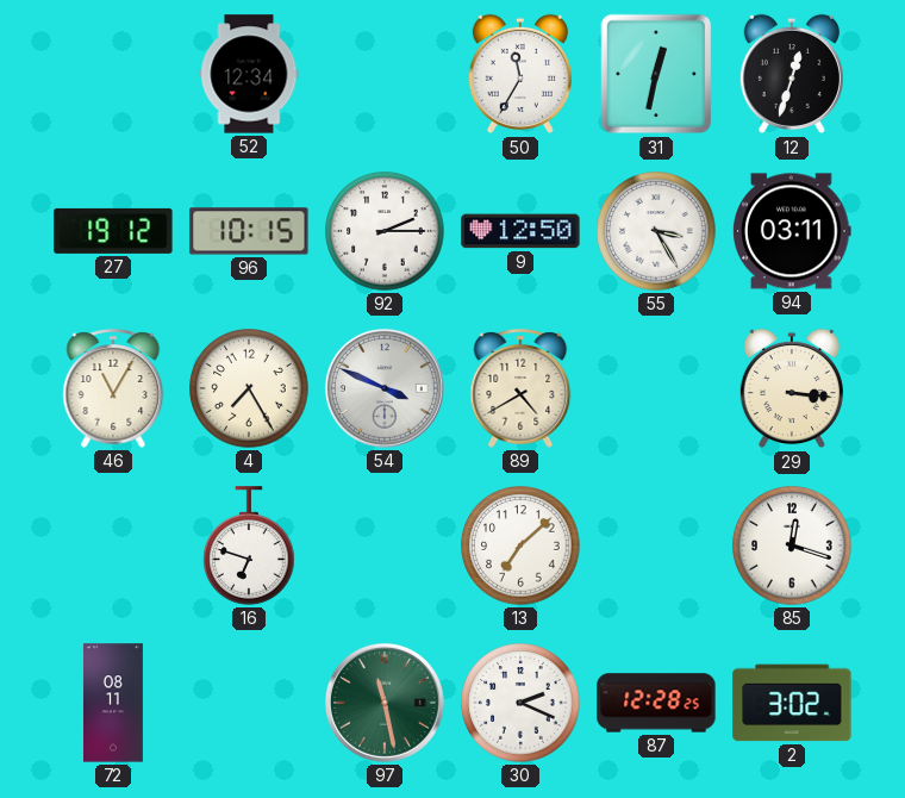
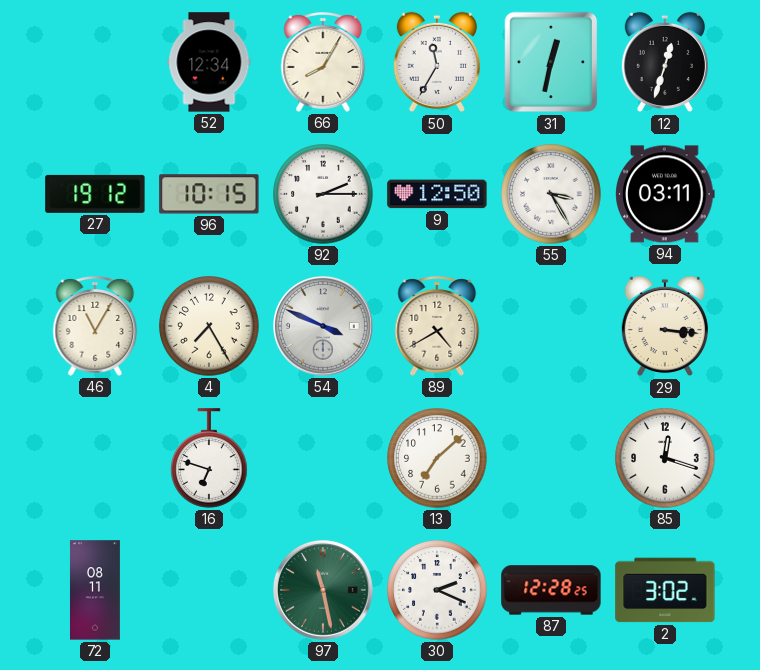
66: none -> 8:05 (323, 62)
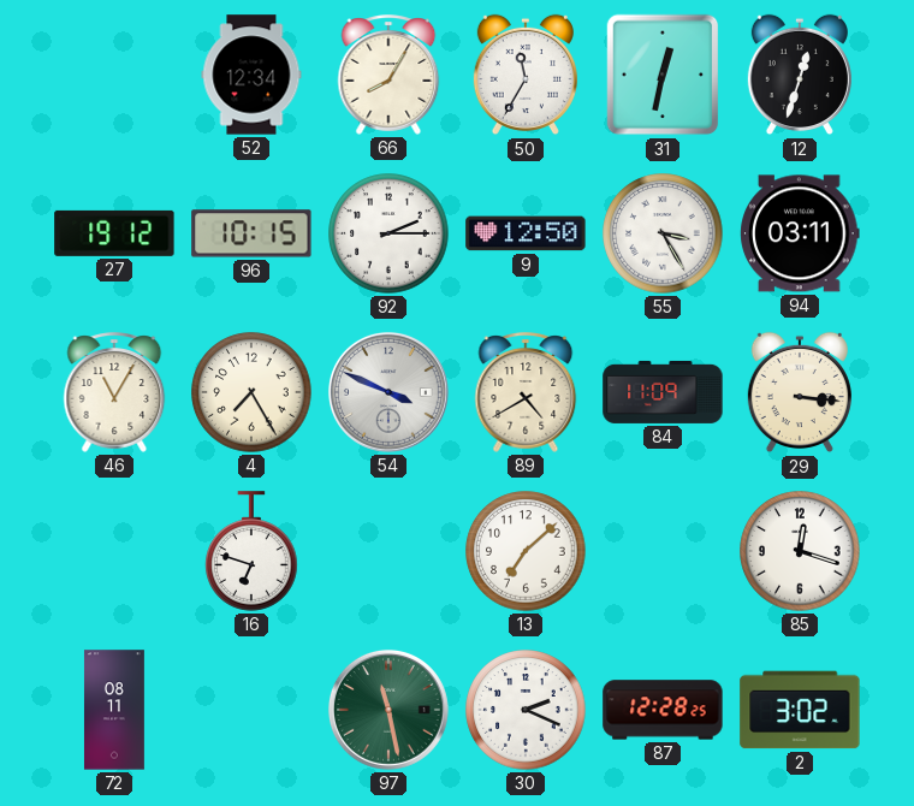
84: none -> 11:09 (663, 392)
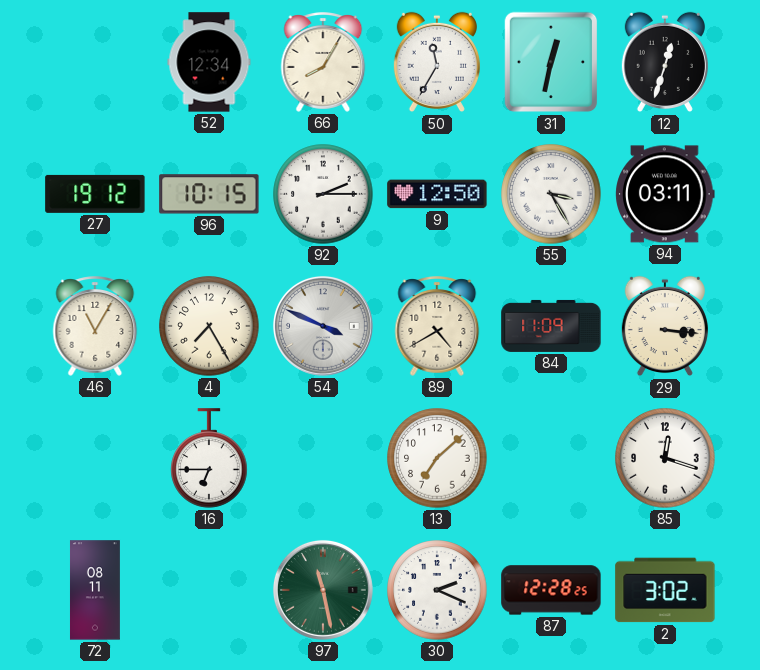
16: 6:48 -> 6:45 (209, 458)
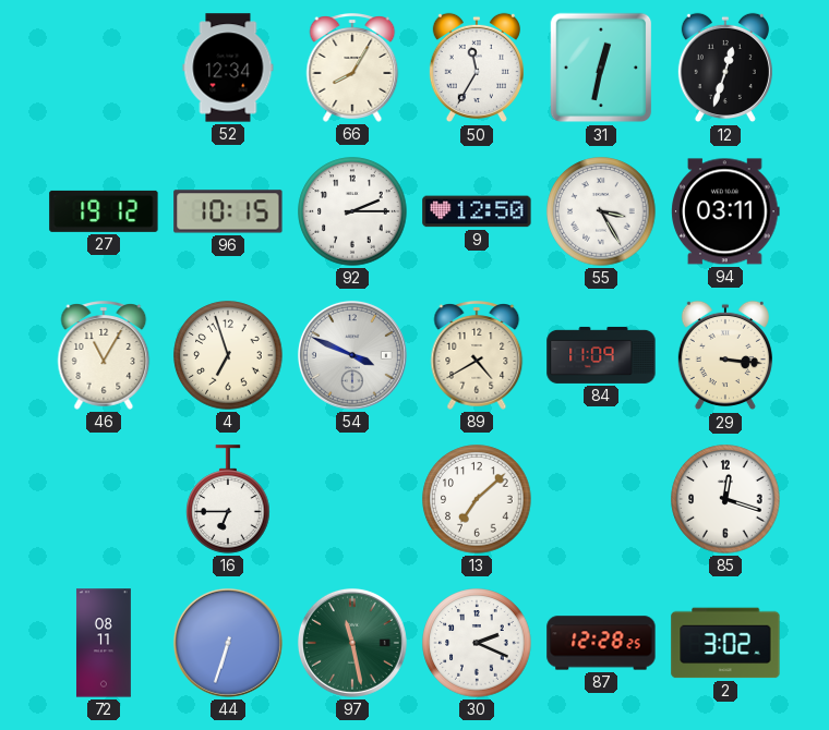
4: 7:25 -> 6:57 (228, 355)
44: none -> 6:33 (228, 643)
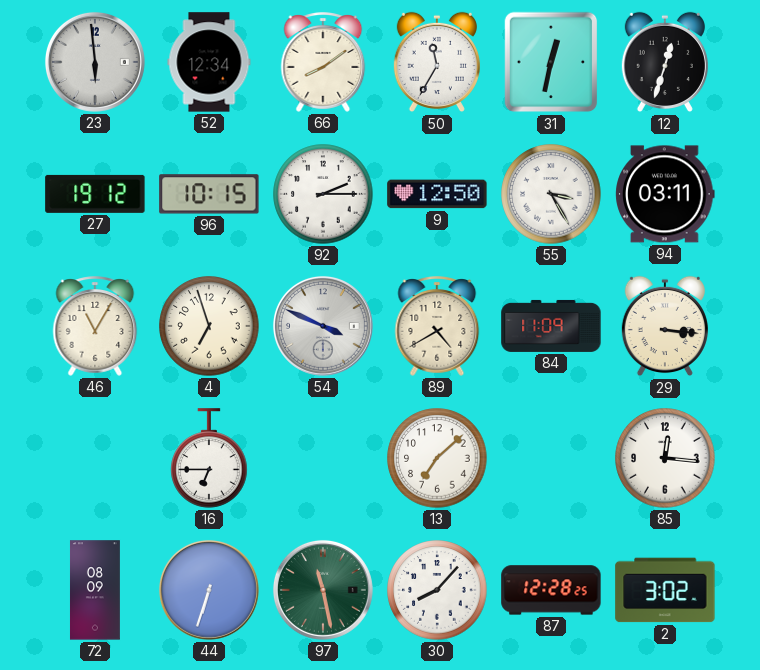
23: none -> 5:59 (95, 62)
66: 8:05 -> 8:09 (323, 62)
85: 12:18 -> 12:16 (665, 458)
72: 08:11 -> 08:09 (95, 590)
30: 2:19 -> 8:07 (437, 590)
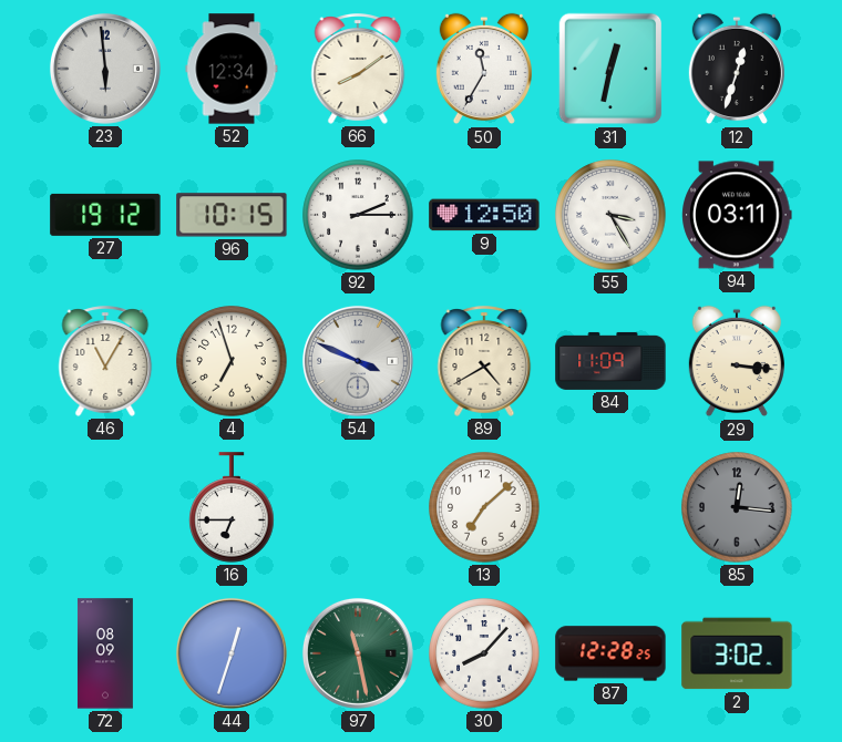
85 dial: white -> grey (737, 507)
44: 6:33 -> 12:33 (232, 653)
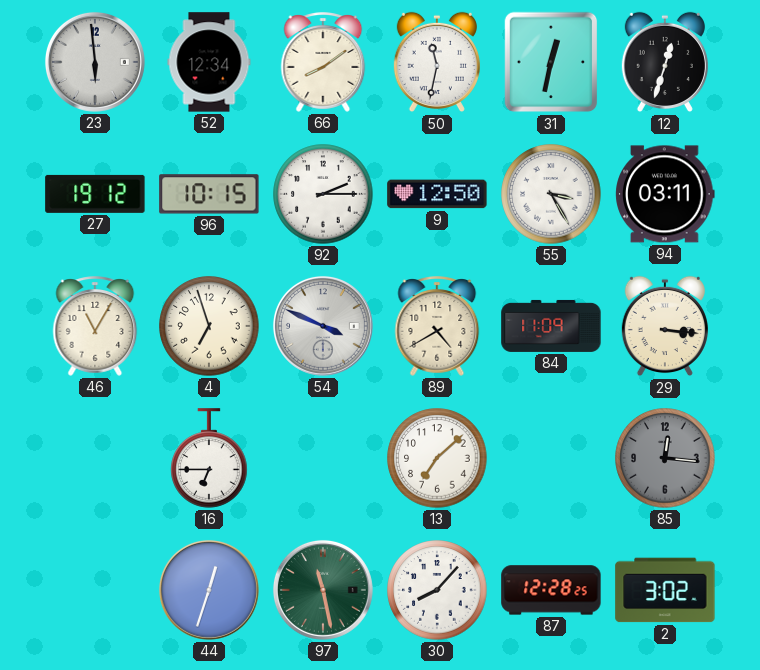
50: 11:35 -> 11:32 (437, 62)
72: 08:09 -> none (105, 653)
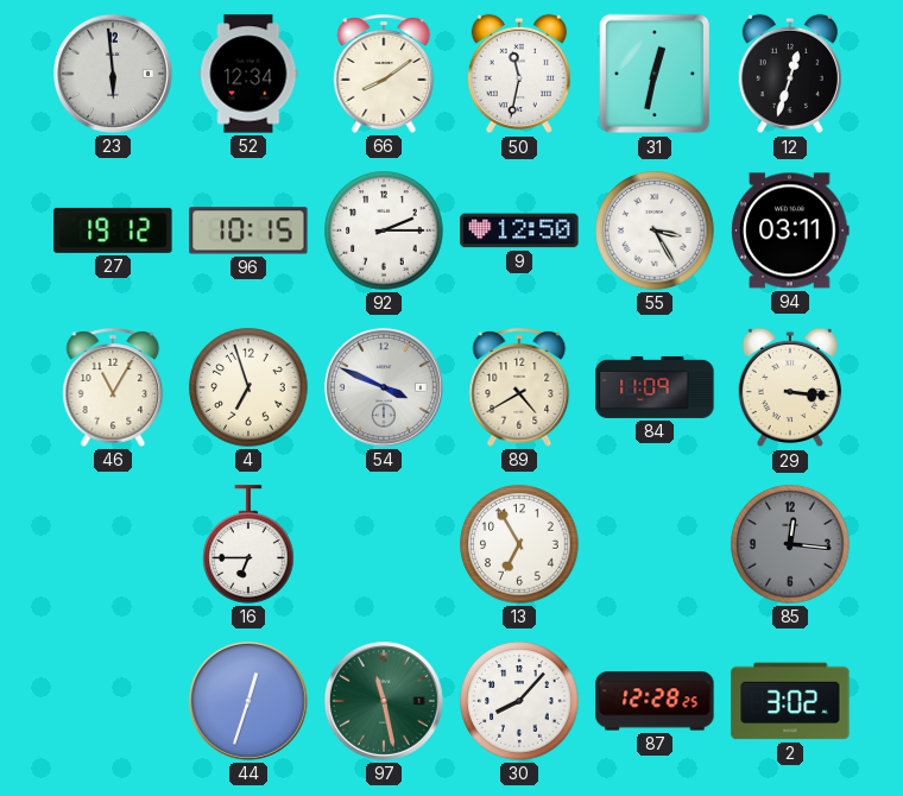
13: 7:08 -> 6:55 (519, 544)
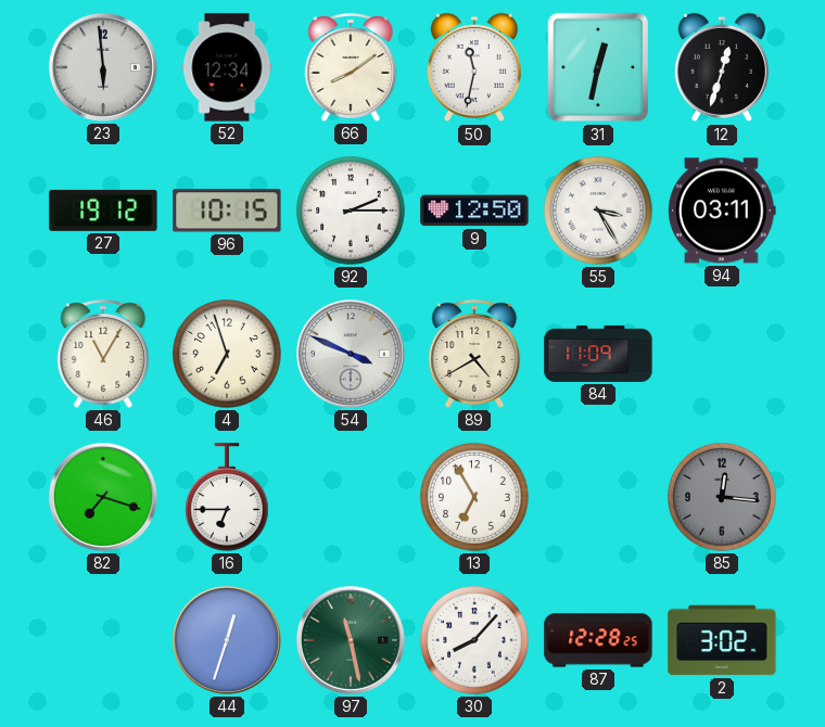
29: 3:16 -> none (790, 387)
82: none -> 7:18 (103, 497)
